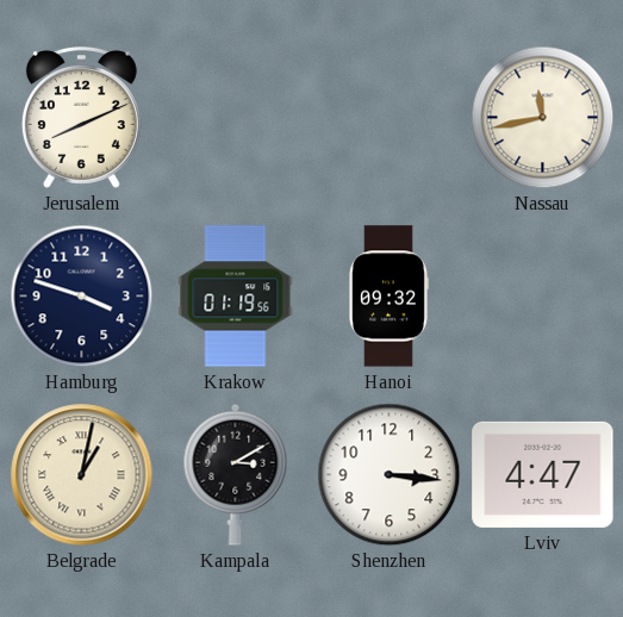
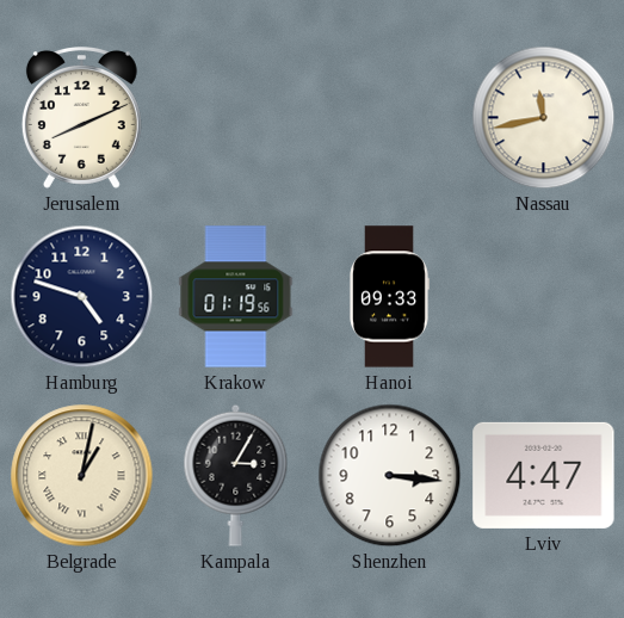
Hamburg: 3:48 -> 4:48 (82, 297)
Hanoi: 09:32 -> 09:33 (389, 297)
Kampala: 3:10 -> 3:05 (236, 475)
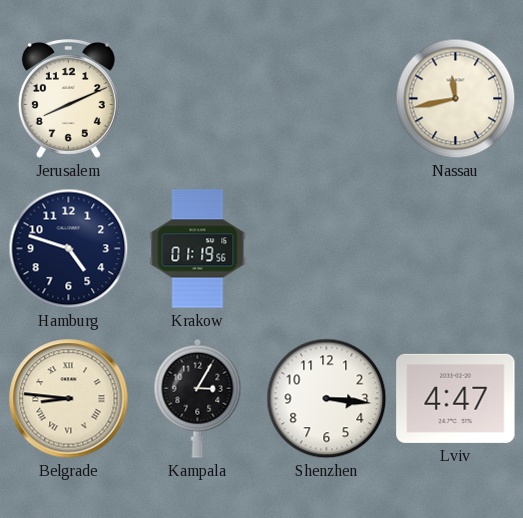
Hanoi: 09:33 -> none (389, 297)
Belgrade: 1:02 -> 8:46 (69, 399)
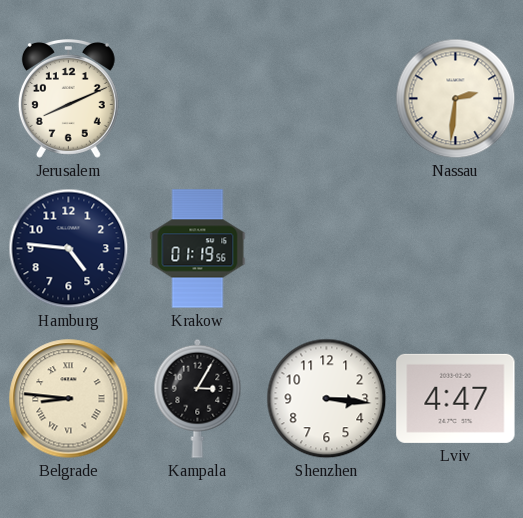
Nassau: 11:43 -> 2:31 (456, 99)
Hamburg: 4:48 -> 4:46 (69, 249)
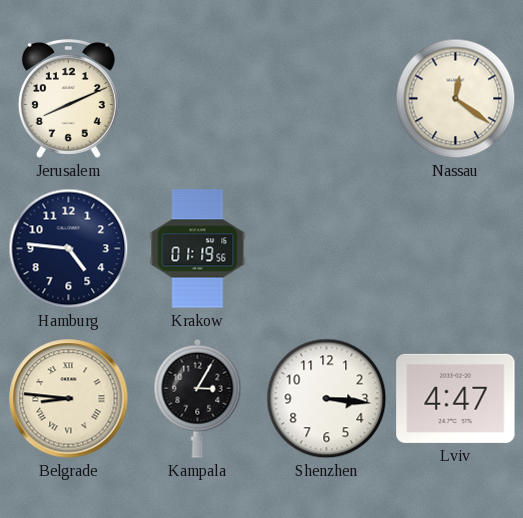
Nassau: 2:31 -> 12:21 (456, 99)
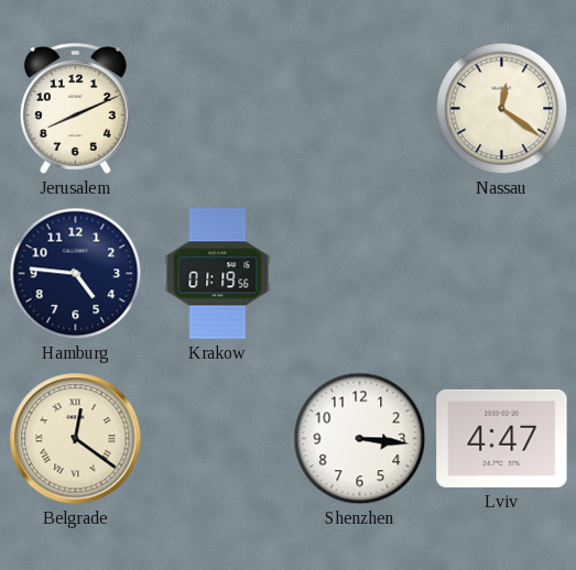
Belgrade: 8:46 -> 12:21 (76, 439)
Kampala: 3:05 -> none (198, 398)
